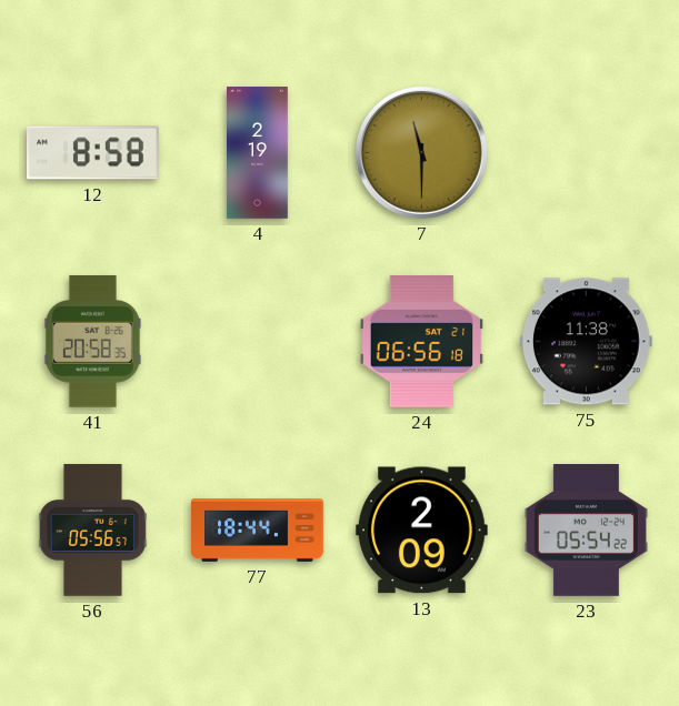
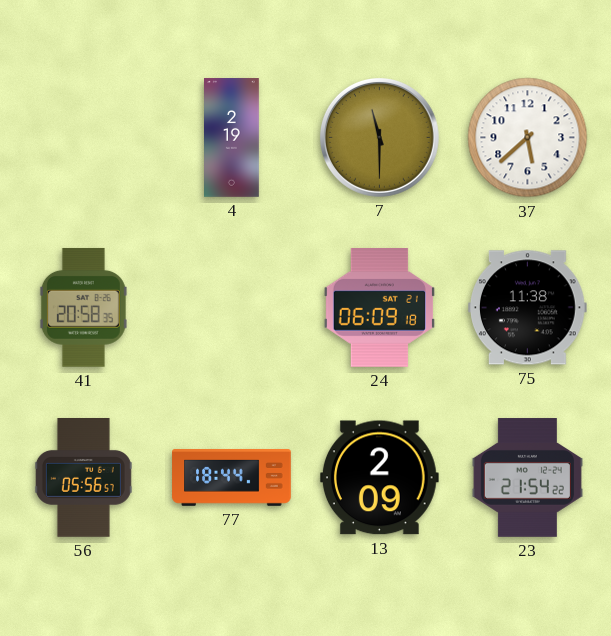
12: 8:58 -> none (93, 153)
37: none -> 5:38 (528, 138)
24: 06:56 -> 06:09 (379, 308)
23: 05:54 -> 21:54 (527, 478)
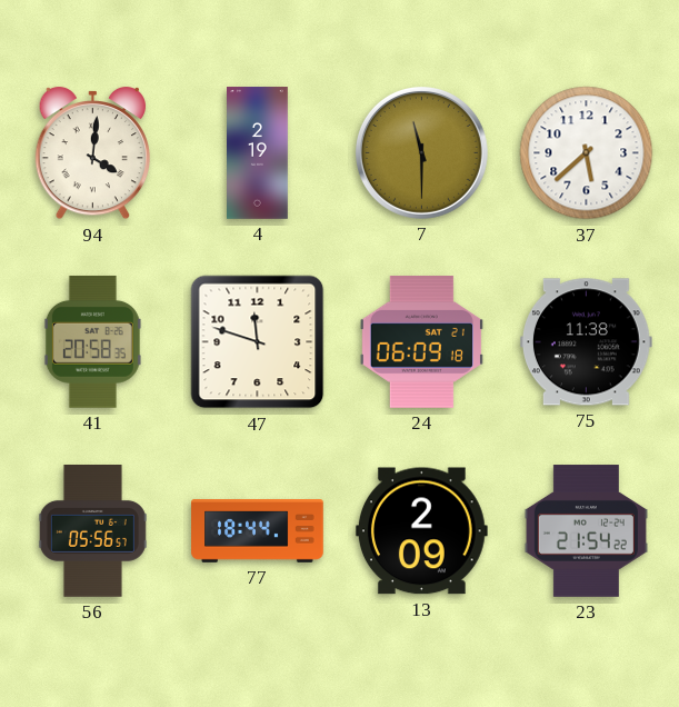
94: none -> 4:01 (93, 153)
47: none -> 11:48 (258, 342)
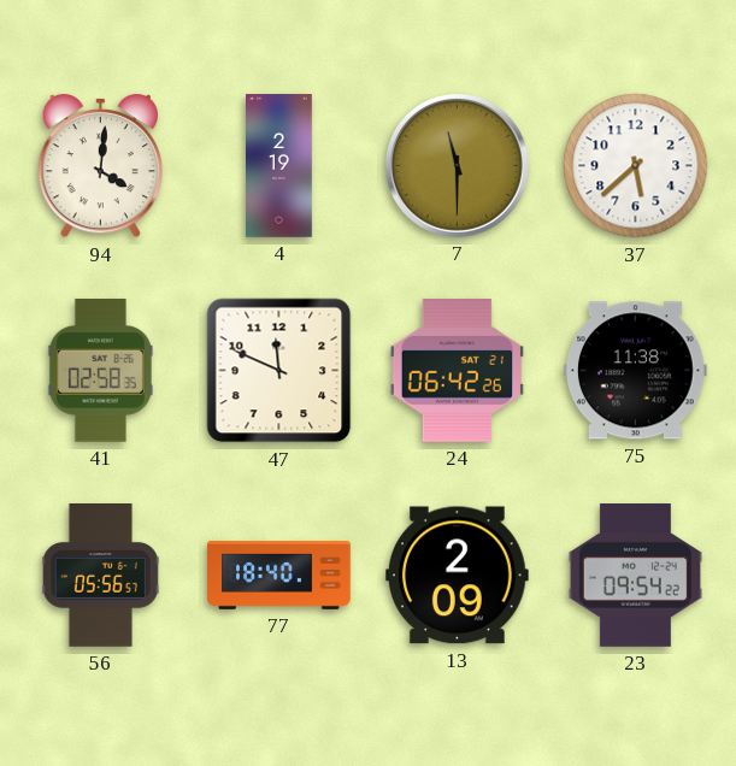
41: 20:58 -> 02:58 (100, 370)
47: 11:48 -> 11:49 (279, 371)
24: 06:09 -> 06:42 (457, 371)
77: 18:44 -> 18:40 (279, 576)
23: 21:54 -> 09:54 (635, 576)
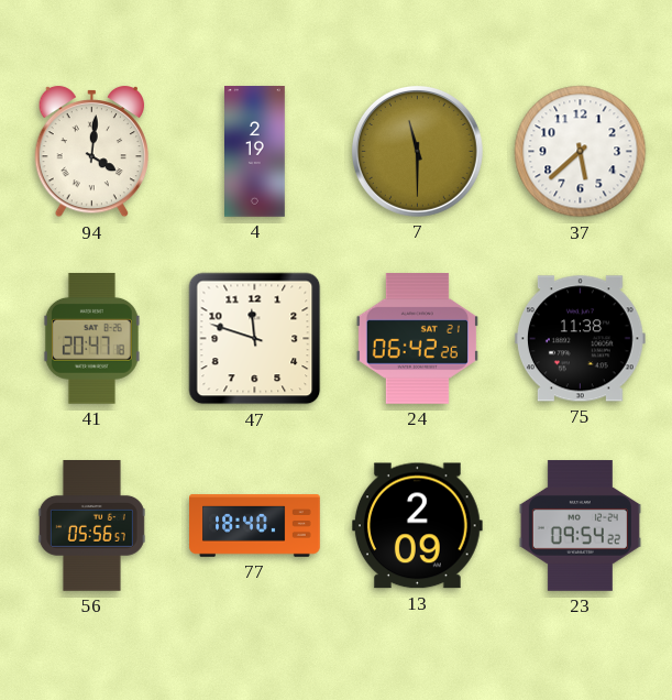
41: 02:58 -> 20:47 (91, 338)
47: 11:49 -> 11:48 (255, 339)
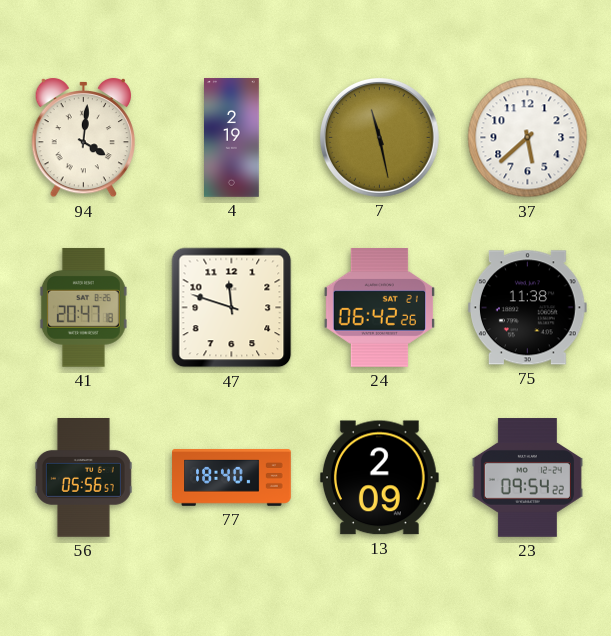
7: 11:30 -> 11:28 (379, 137)
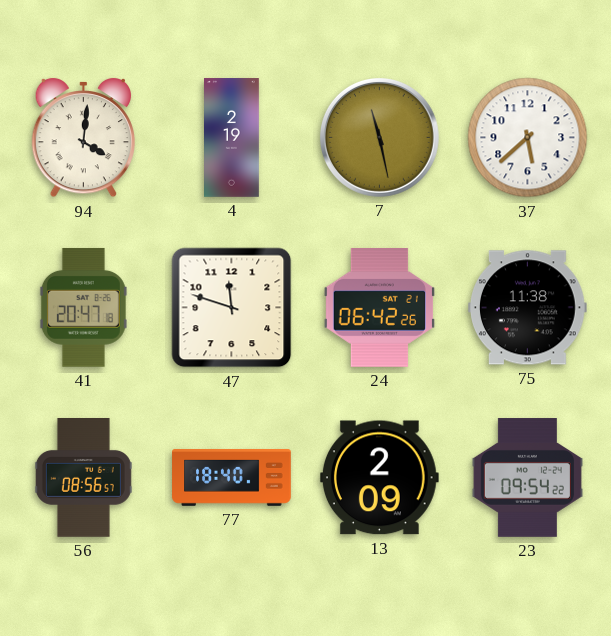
56: 05:56 -> 08:56 (83, 478)
